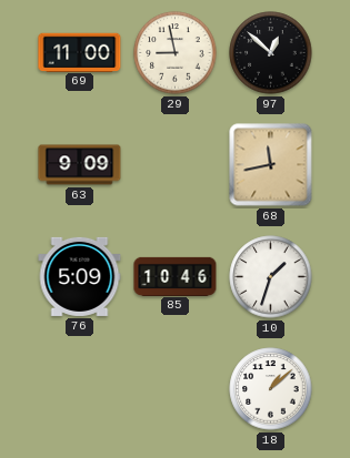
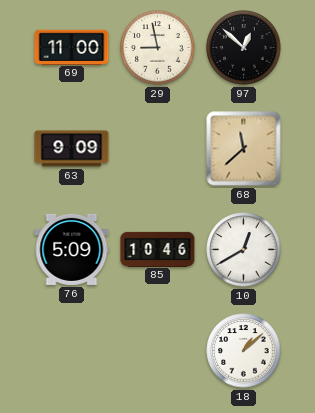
68: 11:43 -> 11:38 (244, 149)
10: 1:33 -> 12:40 (244, 250)
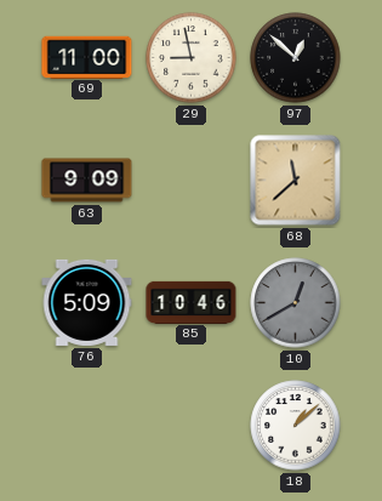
10 dial: white -> grey (296, 303)
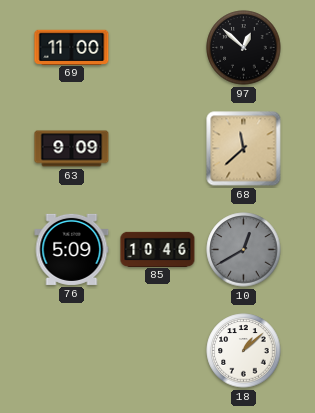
29: 8:58 -> none (192, 58)
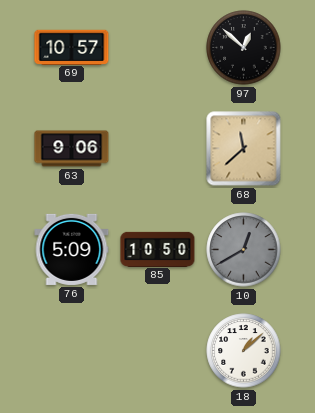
69: 11:00 -> 10:57 (72, 47)
63: 9:09 -> 9:06 (72, 149)
85: 10:46 -> 10:50 (158, 249)
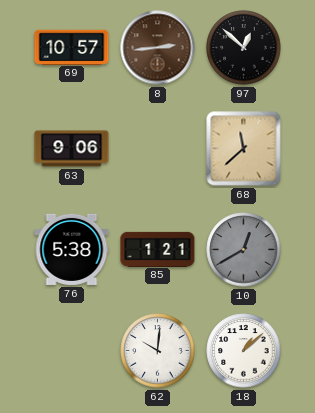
8: none -> 2:44 (158, 48)
76: 5:09 -> 5:38 (72, 249)
85: 10:50 -> 1:21 (158, 249)
62: none -> 10:01 (158, 351)
